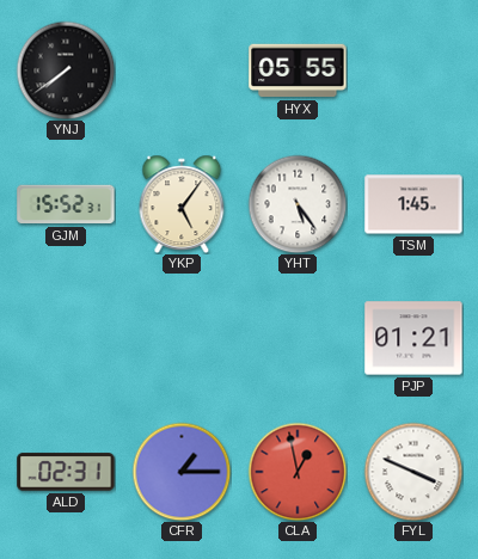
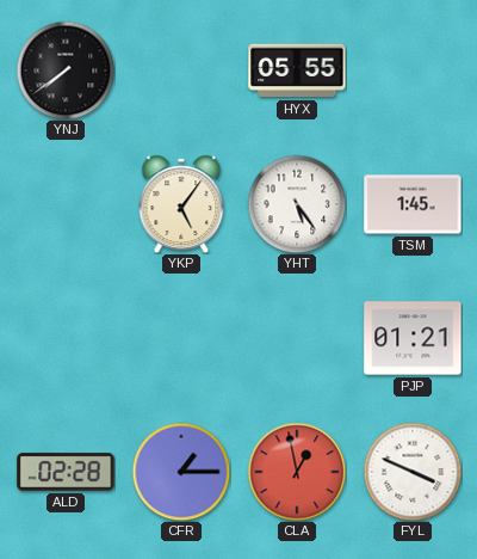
GJM: 15:52 -> none (66, 204)
ALD: 02:31 -> 02:28 (66, 472)
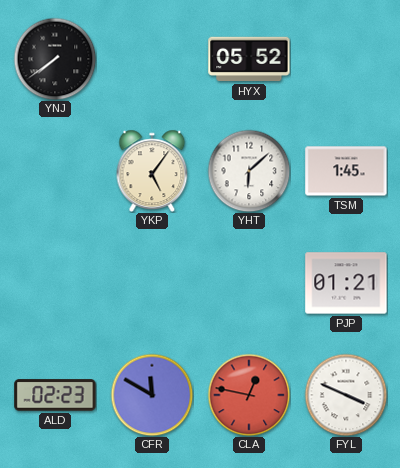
HYX: 05:55 -> 05:52 (249, 59)
YHT: 5:24 -> 6:08 (249, 171)
ALD: 02:28 -> 02:23 (55, 395)
CFR: 1:15 -> 11:50 (152, 395)
CLA: 12:58 -> 12:47 (249, 395)
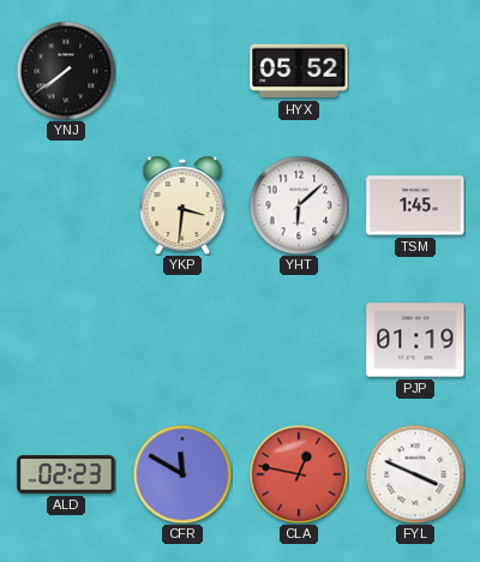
YKP: 5:06 -> 3:31 (182, 204)
PJP: 01:21 -> 01:19 (415, 340)
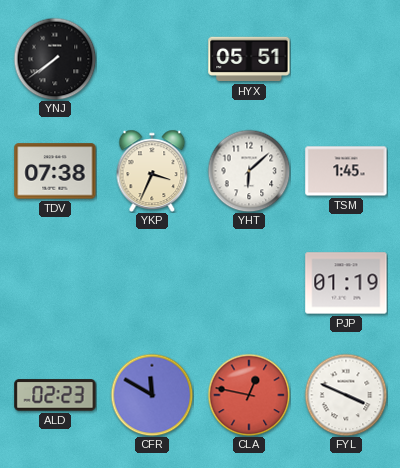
HYX: 05:52 -> 05:51 (249, 59)
TDV: none -> 07:38 (55, 171)
YKP: 3:31 -> 3:34 (152, 170)
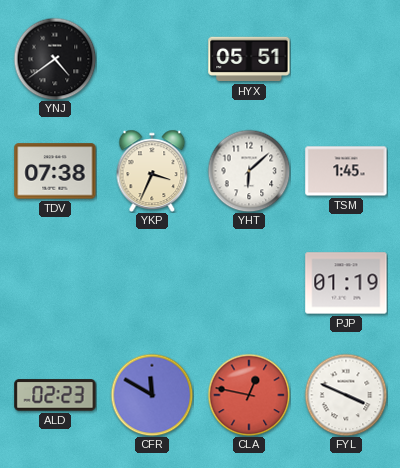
YNJ: 7:39 -> 4:39 (55, 59)
